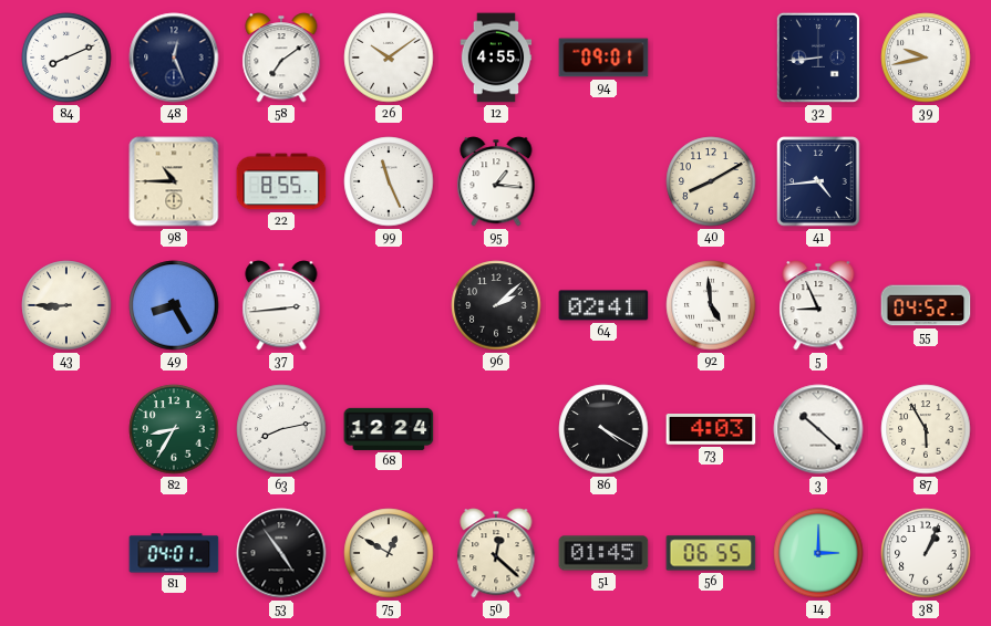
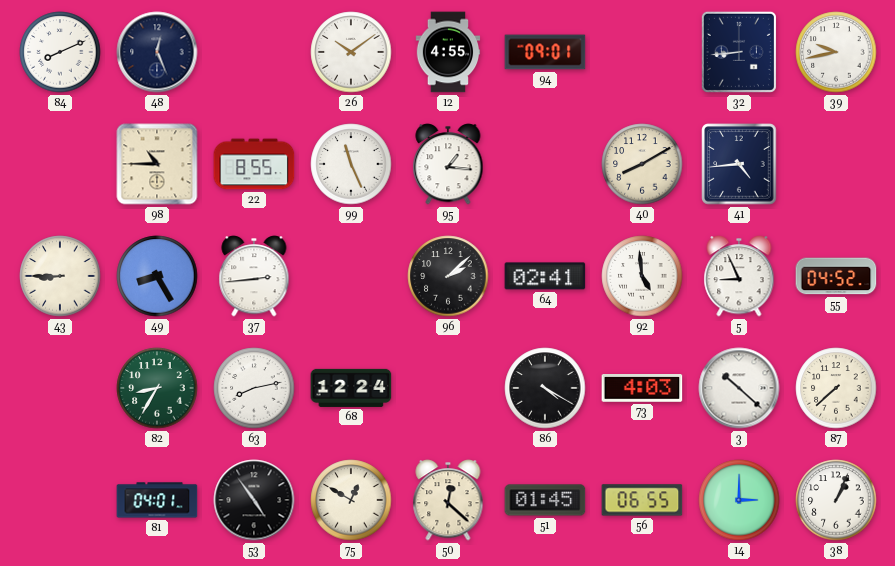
58: 7:09 -> none (281, 58)
87: 5:55 -> 7:38 (836, 388)
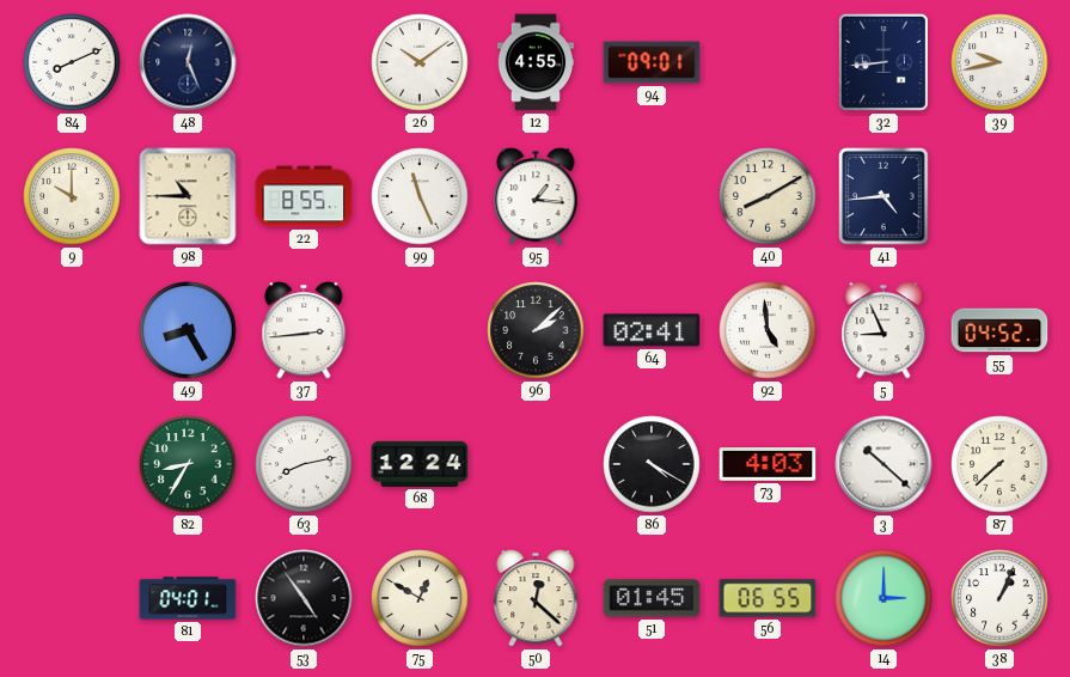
9: none -> 10:00 (72, 196)
43: 8:45 -> none (60, 276)
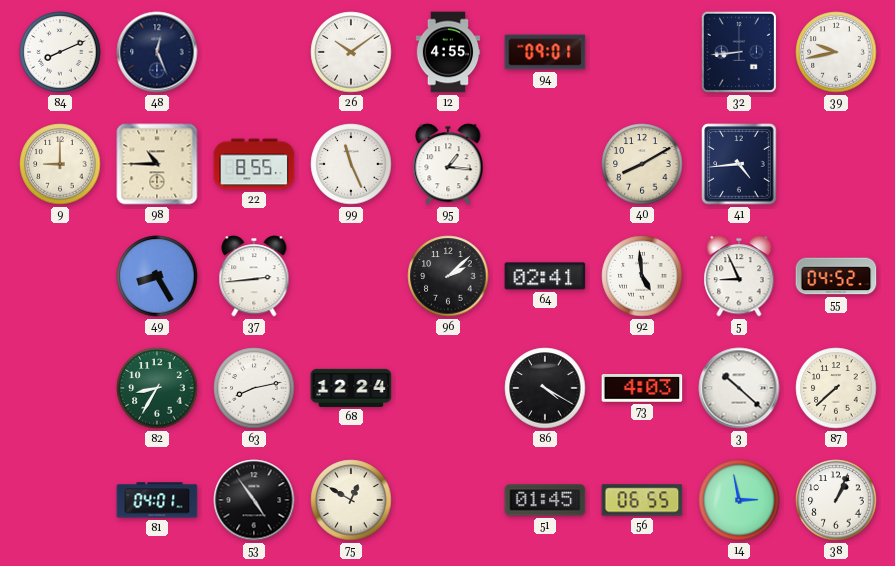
9: 10:00 -> 9:00 (60, 164)
50: 12:22 -> none (536, 598)
14: 3:00 -> 2:58 (739, 500)
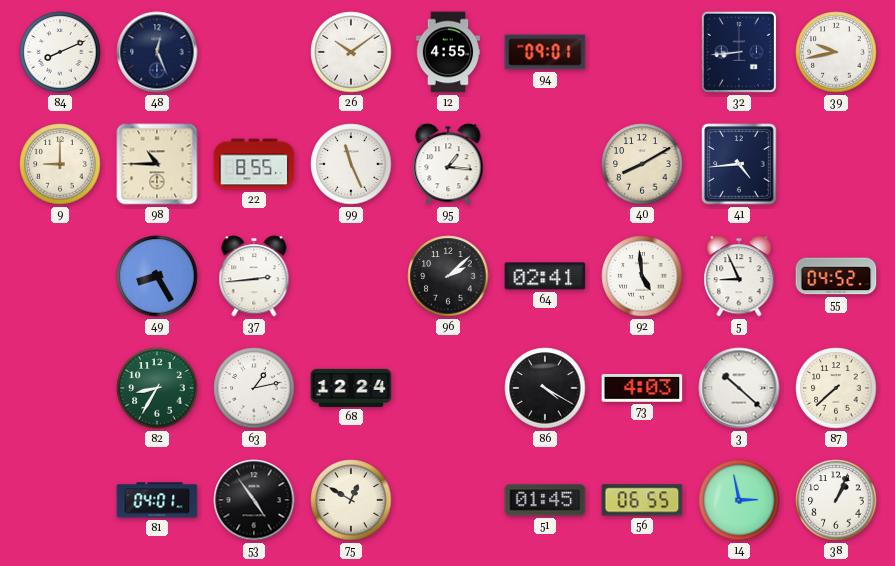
63: 8:13 -> 1:13 (254, 388)
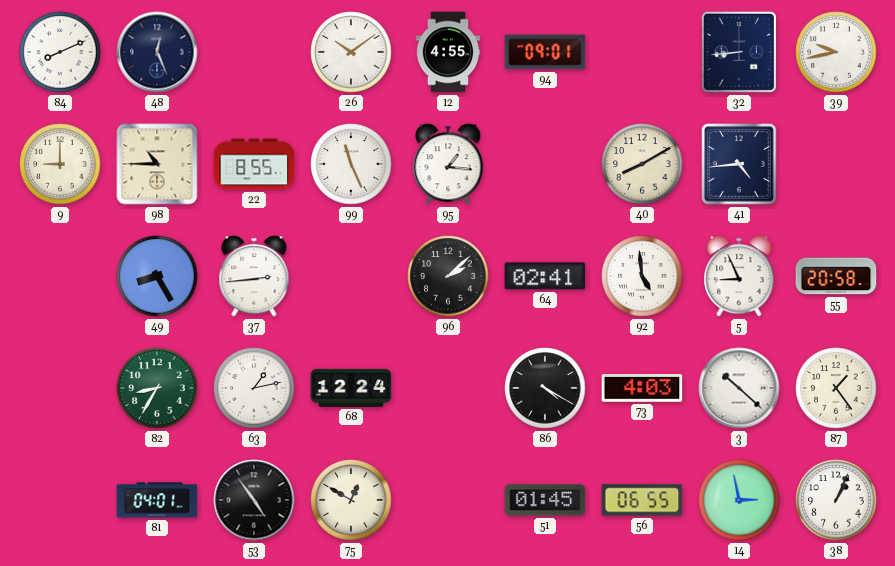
55: 04:52 -> 20:58 (836, 276)
87: 7:38 -> 1:24 (836, 388)
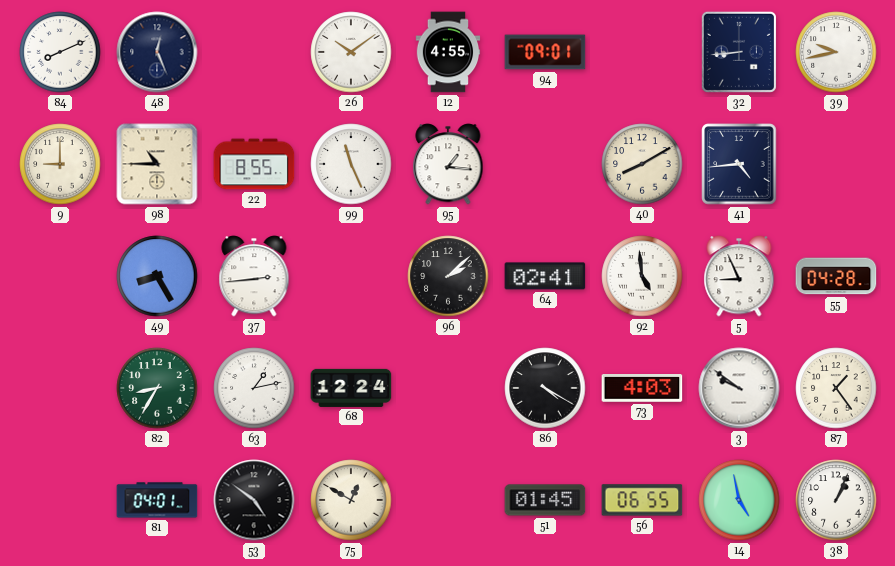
55: 20:58 -> 04:28 (836, 276)
3: 10:22 -> 9:51 (739, 388)
53: 4:54 -> 4:51 (254, 500)
14: 2:58 -> 4:58 (739, 500)
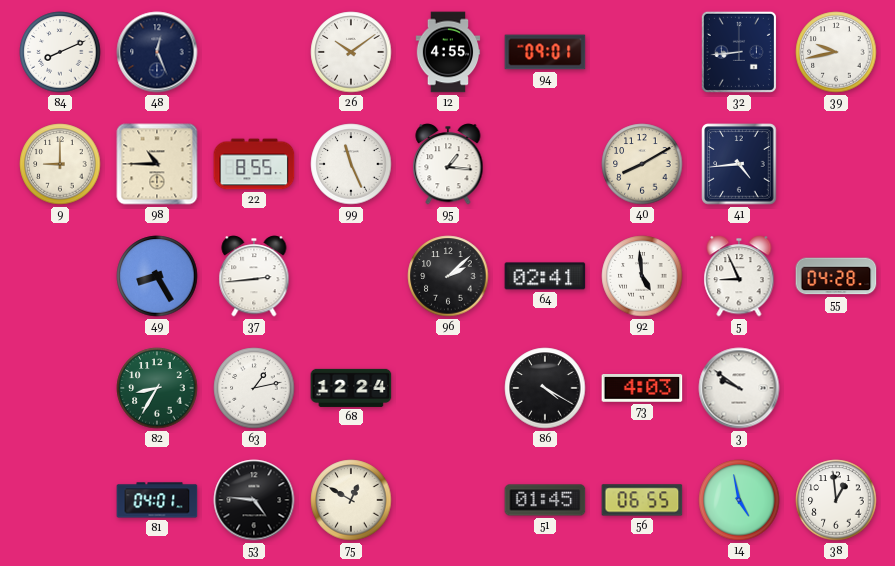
87: 1:24 -> none (836, 388)
53: 4:51 -> 4:46 (254, 500)
38: 1:04 -> 12:59 (836, 500)
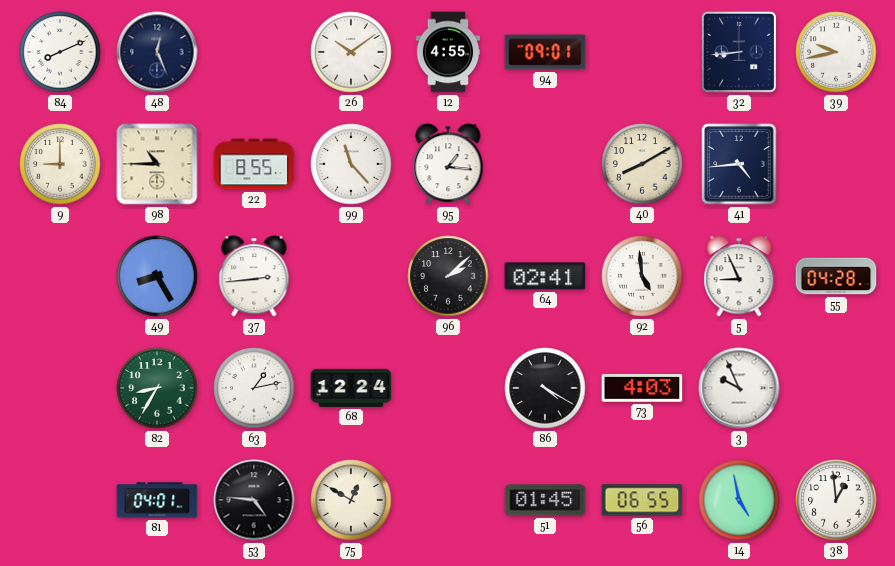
99: 11:26 -> 11:23 (351, 164)
3: 9:51 -> 9:56 (739, 388)
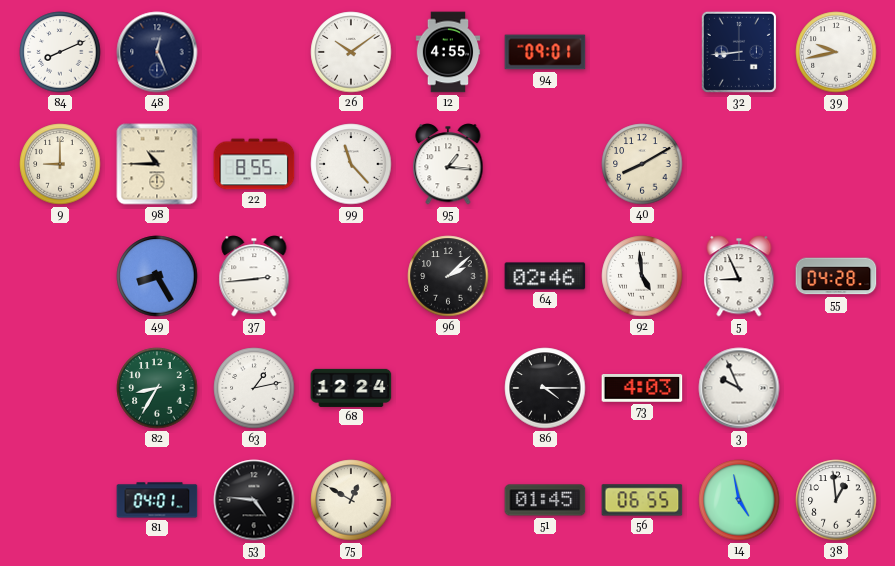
41: 4:44 -> none (739, 164)
64: 02:41 -> 02:46 (545, 276)
86: 4:20 -> 4:15 (545, 388)
